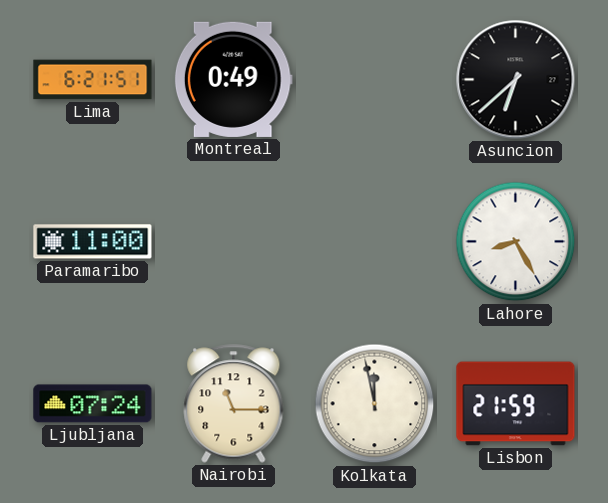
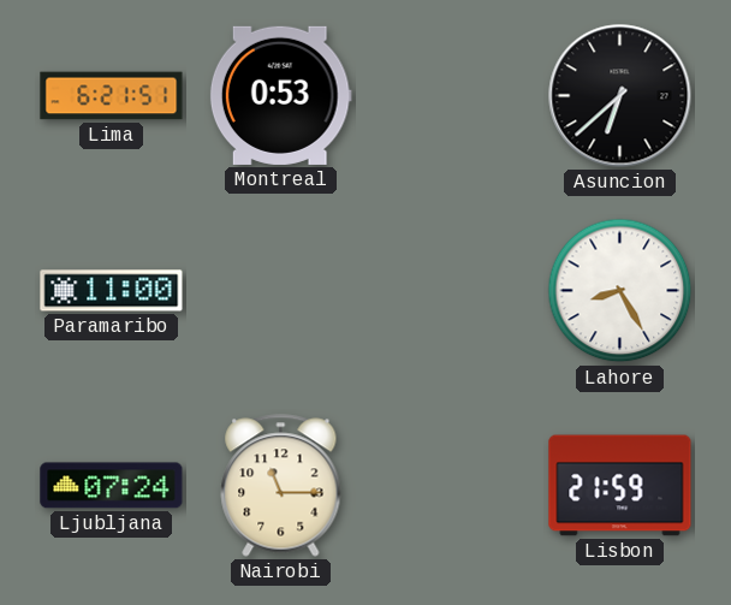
Montreal: 0:49 -> 0:53 (280, 95)
Kolkata: 11:58 -> none (375, 404)
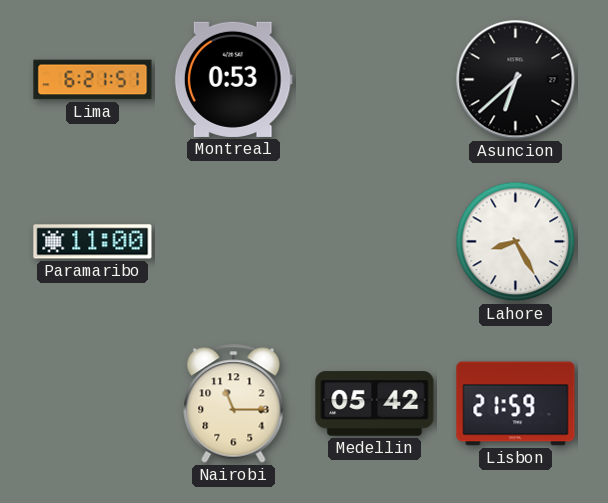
Ljubljana: 07:24 -> none (112, 486)
Medellin: none -> 05:42 (375, 404)
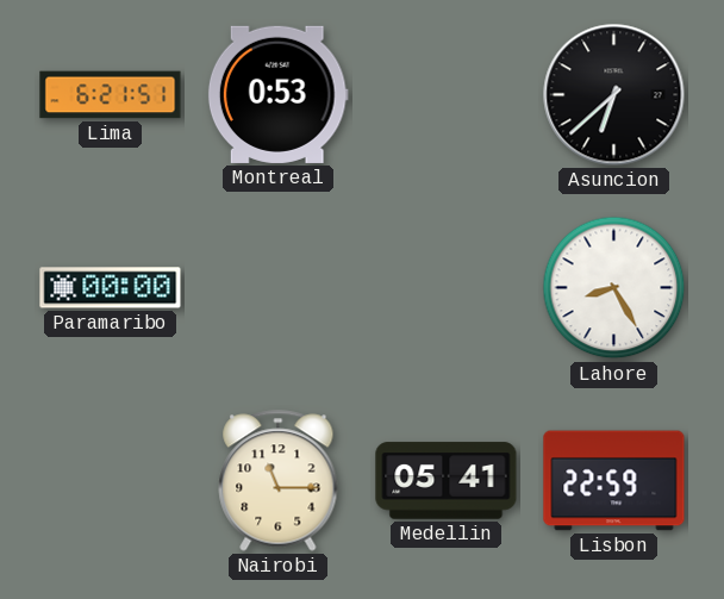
Paramaribo: 11:00 -> 00:00 (111, 288)
Medellin: 05:42 -> 05:41 (447, 481)
Lisbon: 21:59 -> 22:59 (614, 481)
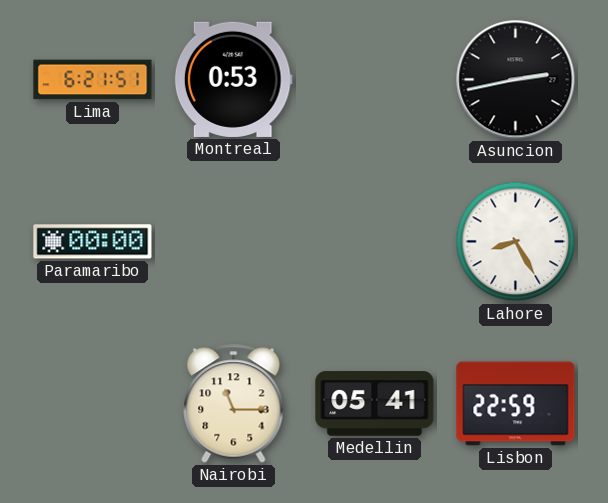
Asuncion: 6:38 -> 2:43 (516, 80)
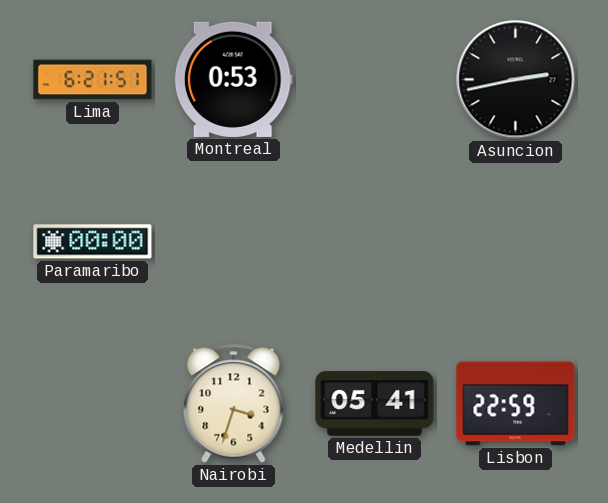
Lahore: 8:25 -> none (516, 242)
Nairobi: 11:15 -> 3:33 (234, 404)
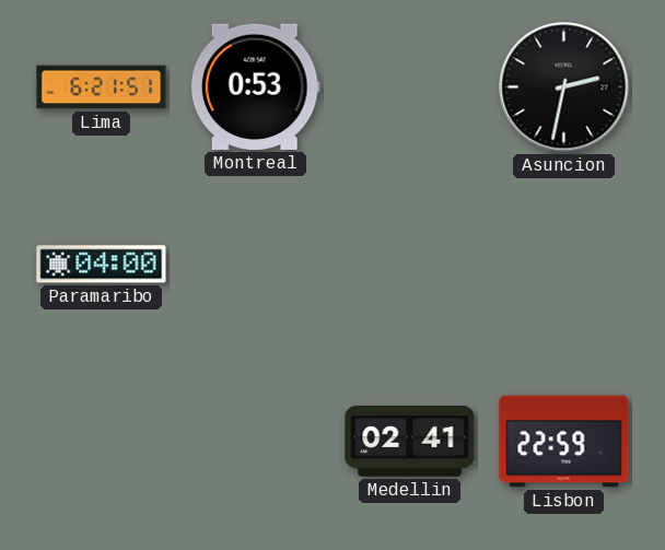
Asuncion: 2:43 -> 2:32 (564, 87)
Paramaribo: 00:00 -> 04:00 (102, 265)
Nairobi: 3:33 -> none (234, 404)
Medellin: 05:41 -> 02:41 (410, 442)
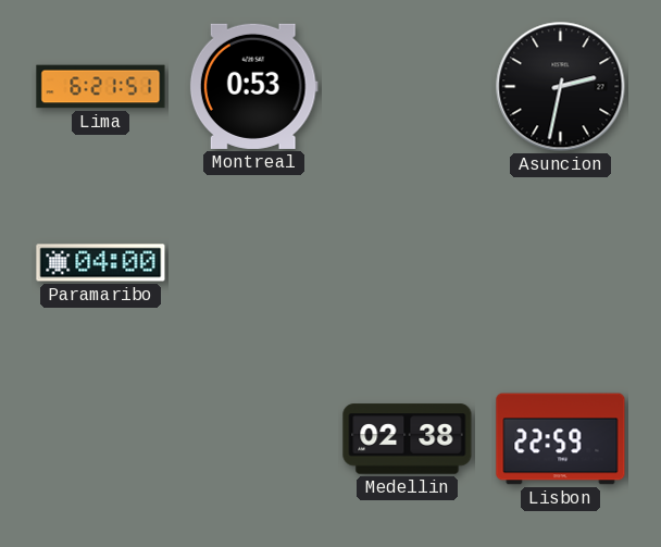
Medellin: 02:41 -> 02:38 (408, 439)
